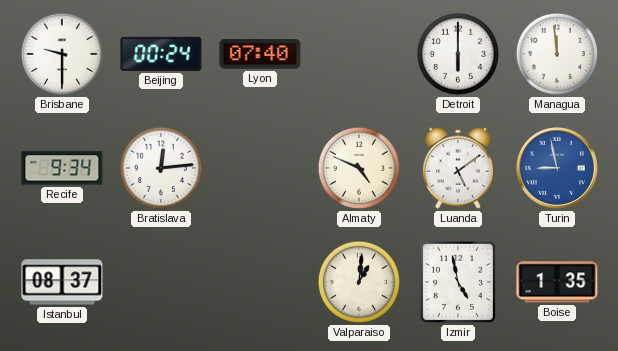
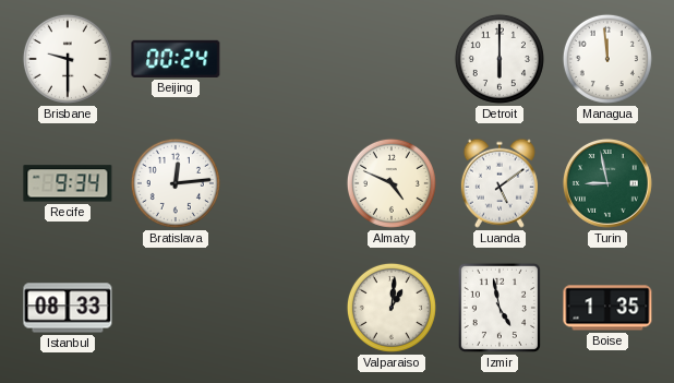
Lyon: 07:40 -> none (260, 54)
Turin dial: blue -> green (607, 183)
Istanbul: 08:37 -> 08:33 (68, 308)
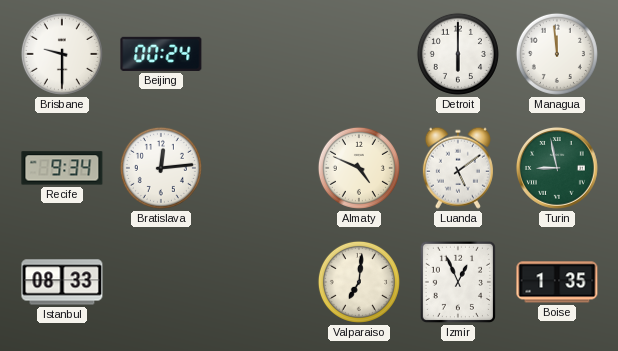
Valparaiso: 1:01 -> 7:01 (359, 282)
Izmir: 4:58 -> 12:56 (458, 282)
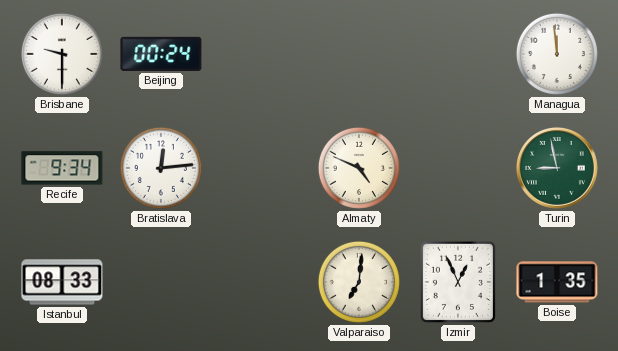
Detroit: 6:00 -> none (458, 54)
Luanda: 5:09 -> none (458, 168)
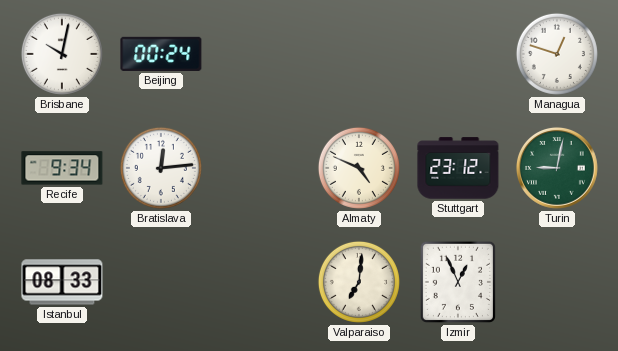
Brisbane: 9:30 -> 10:02 (62, 54)
Managua: 11:59 -> 12:48 (557, 54)
Stuttgart: none -> 23:12 (458, 168)
Turin: 8:58 -> 9:02 (557, 168)
Boise: 1:35 -> none (557, 282)
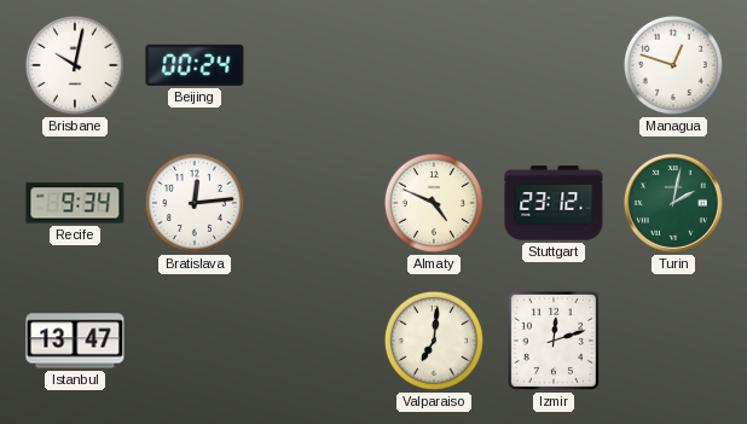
Turin: 9:02 -> 2:02 (673, 203)
Istanbul: 08:33 -> 13:47 (75, 341)
Izmir: 12:56 -> 12:12 (554, 341)
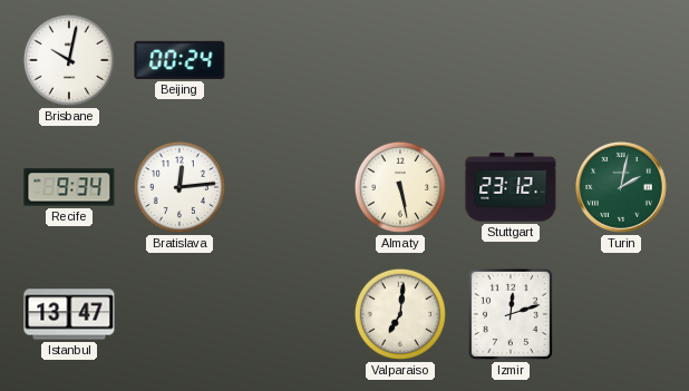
Managua: 12:48 -> none (673, 65)
Almaty: 4:49 -> 5:28 (400, 187)
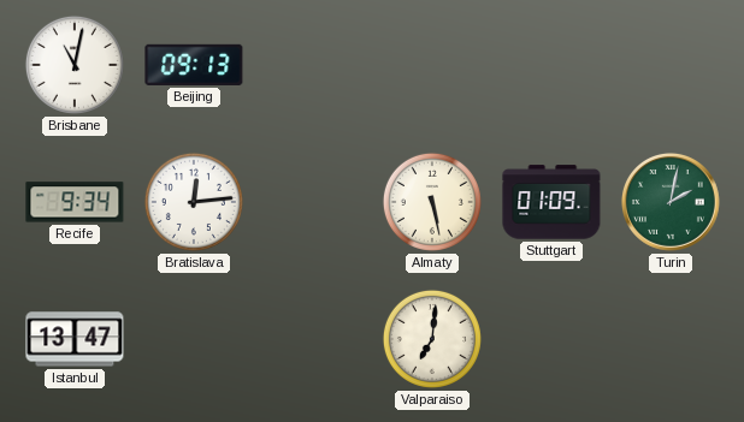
Brisbane: 10:02 -> 11:02 (75, 65)
Beijing: 00:24 -> 09:13 (194, 65)
Stuttgart: 23:12 -> 01:09 (551, 202)
Izmir: 12:12 -> none (511, 314)
